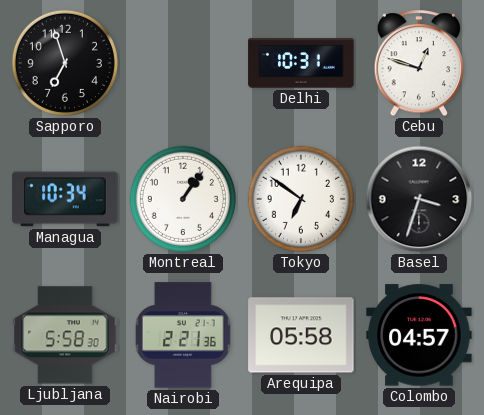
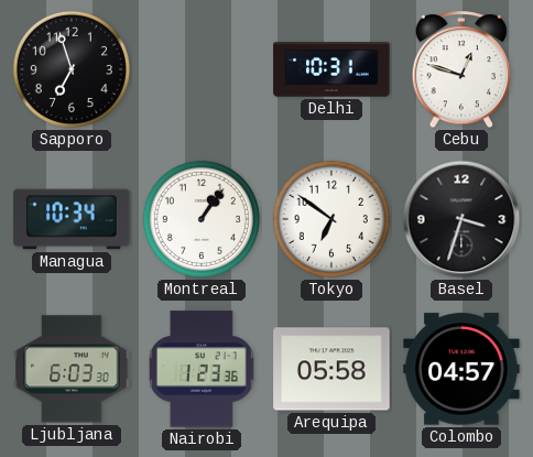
Ljubljana: 5:58 -> 6:03 (72, 369)
Nairobi: 2:21 -> 1:23 (202, 369)
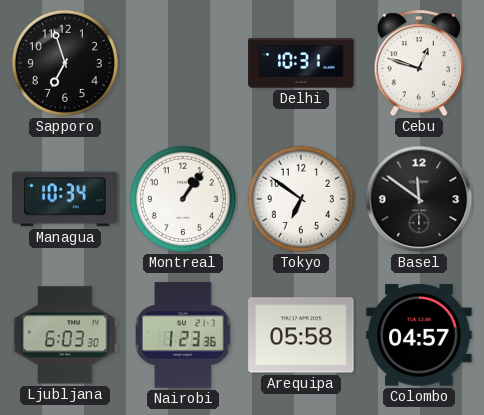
Basel: 3:33 -> 11:51 (419, 199)
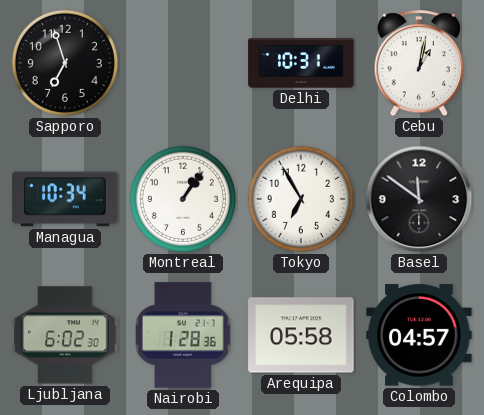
Cebu: 12:48 -> 1:02 (419, 64)
Tokyo: 6:51 -> 6:55 (301, 199)
Ljubljana: 6:03 -> 6:02 (65, 335)
Nairobi: 1:23 -> 1:28 (183, 335)
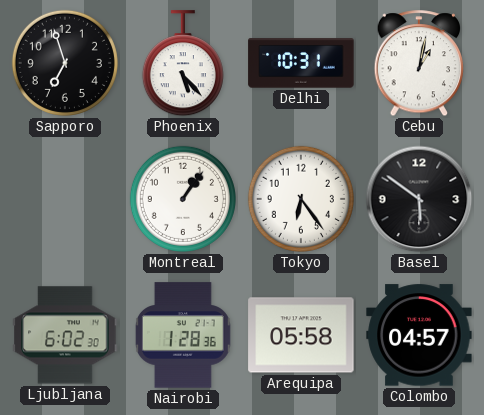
Phoenix: none -> 5:23 (183, 64)
Managua: 10:34 -> none (65, 199)
Tokyo: 6:55 -> 6:24 (301, 199)
Basel: 11:51 -> 5:51 (419, 199)
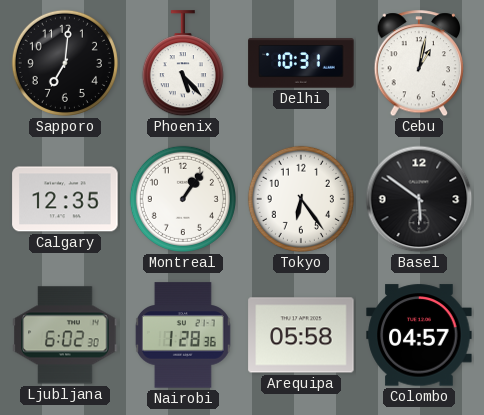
Sapporo: 6:57 -> 7:01 (65, 63)
Calgary: none -> 12:35 (65, 199)
